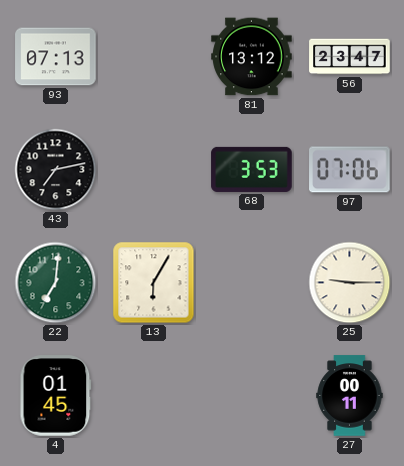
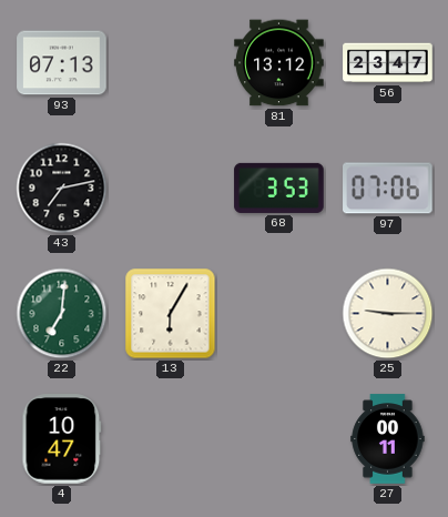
4: 01:45 -> 10:47 (62, 439)
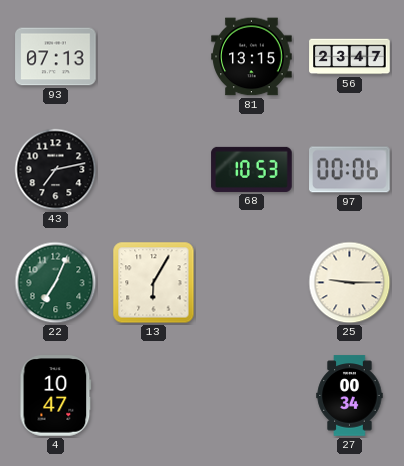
81: 13:12 -> 13:15 (252, 57)
68: 3:53 -> 10:53 (252, 169)
97: 07:06 -> 00:06 (350, 170)
22: 7:01 -> 7:04 (56, 283)
27: 00:11 -> 00:34 (350, 396)
